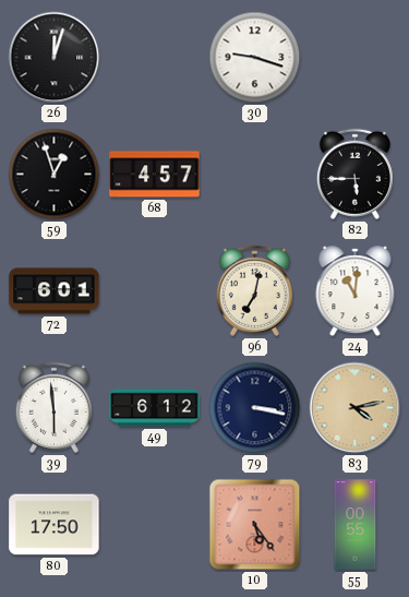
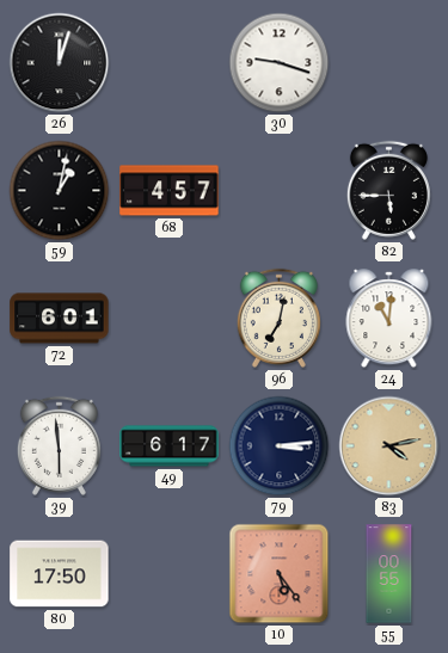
59: 12:57 -> 1:02 (60, 191)
49: 6:12 -> 6:17 (170, 446)
79: 3:17 -> 3:14 (280, 446)
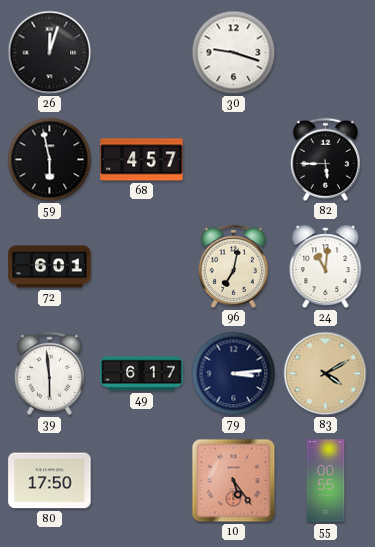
59: 1:02 -> 5:58 (50, 160)
83: 4:13 -> 4:10 (326, 374)
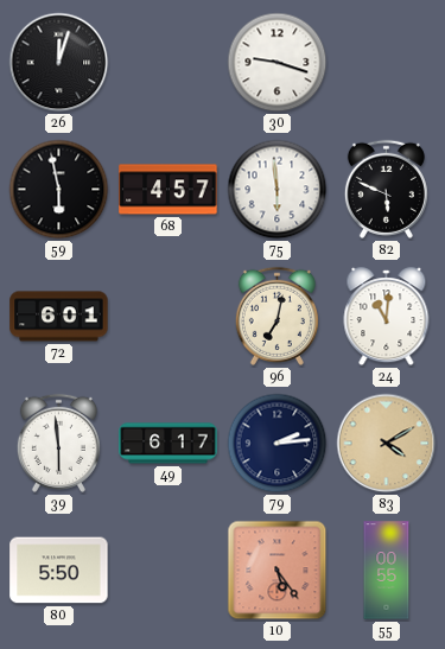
75: none -> 5:59 (278, 190)
82: 5:45 -> 5:49 (386, 189)
79: 3:14 -> 2:14 (278, 444)
80: 17:50 -> 5:50 (59, 571)
